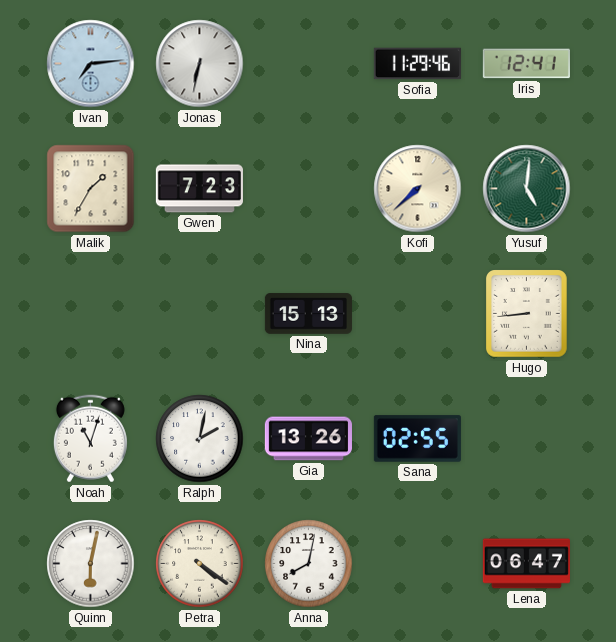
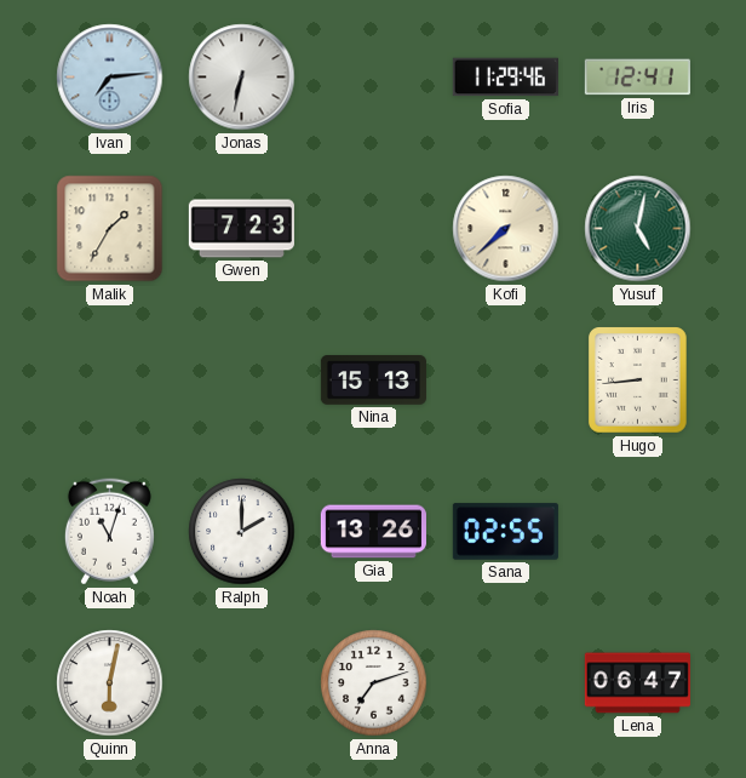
Yusuf: 5:01 -> 5:02 (638, 229)
Ralph: 2:02 -> 2:00 (242, 532)
Petra: 4:21 -> none (200, 564)
Anna: 8:02 -> 7:12 (374, 683)
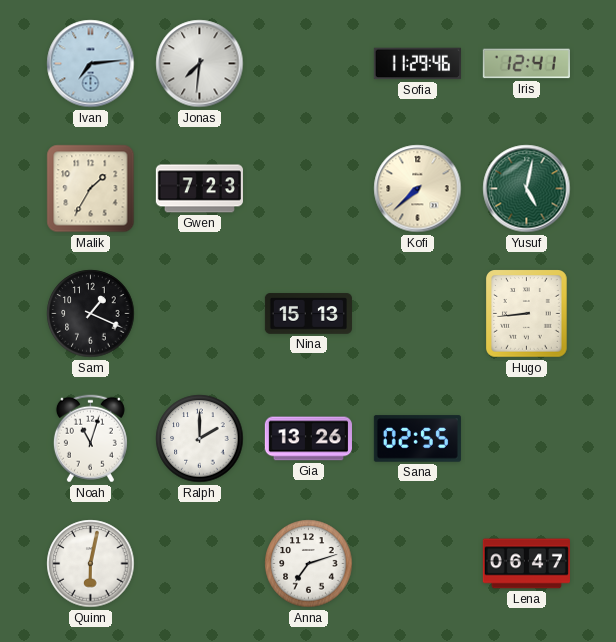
Jonas: 6:32 -> 7:31 (200, 64)
Sam: none -> 1:19 (91, 314)
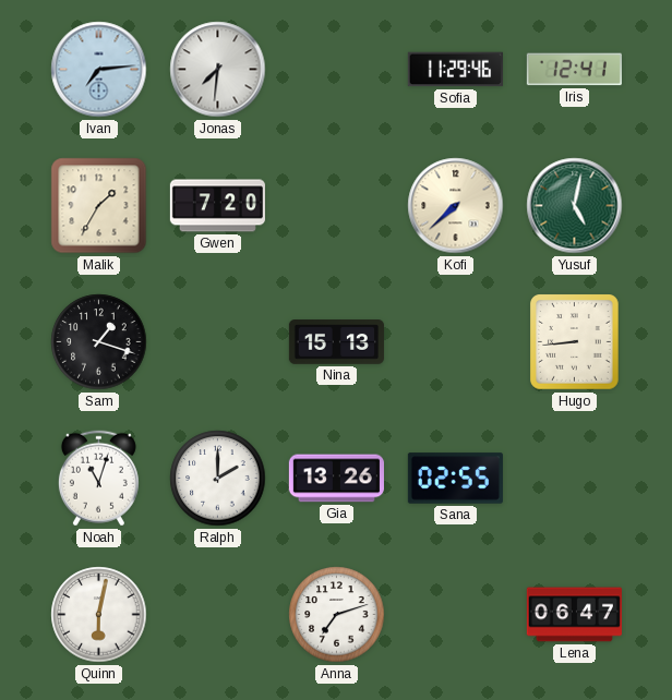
Gwen: 7:23 -> 7:20 (217, 206)
Sam: 1:19 -> 1:18 (99, 342)
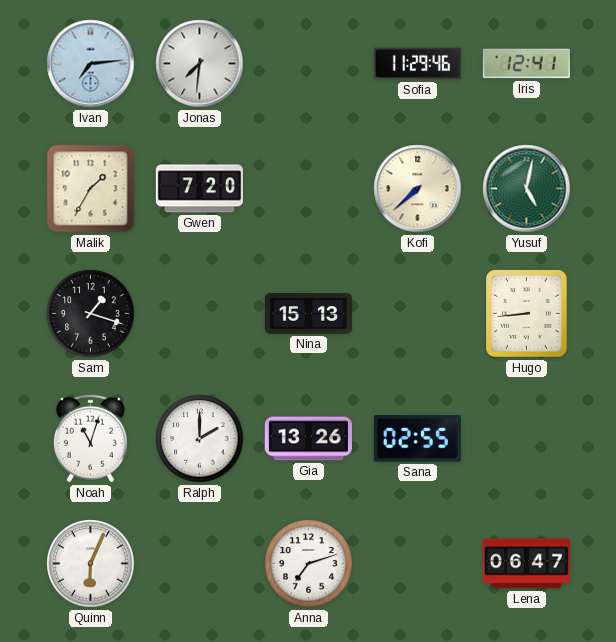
Quinn: 6:02 -> 6:04 (91, 564)
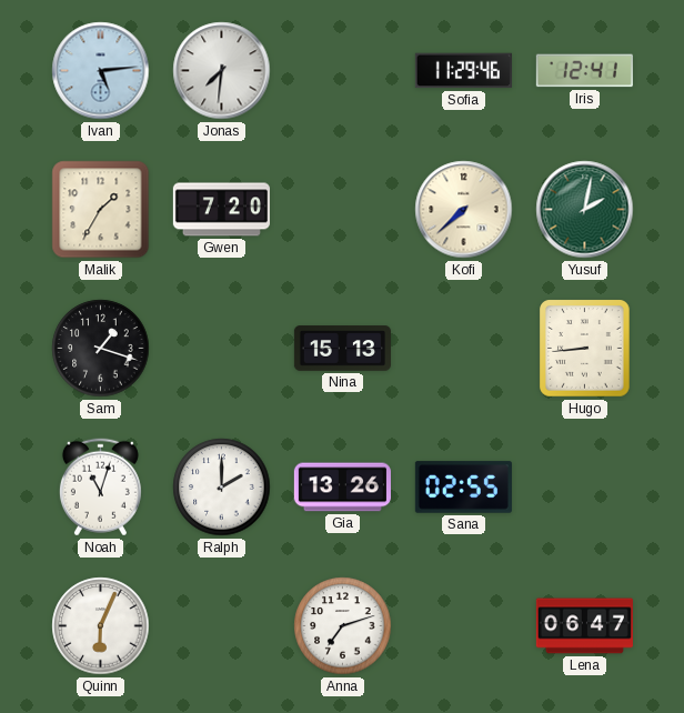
Ivan: 7:14 -> 5:14 (101, 71)
Yusuf: 5:02 -> 2:02 (585, 210)
